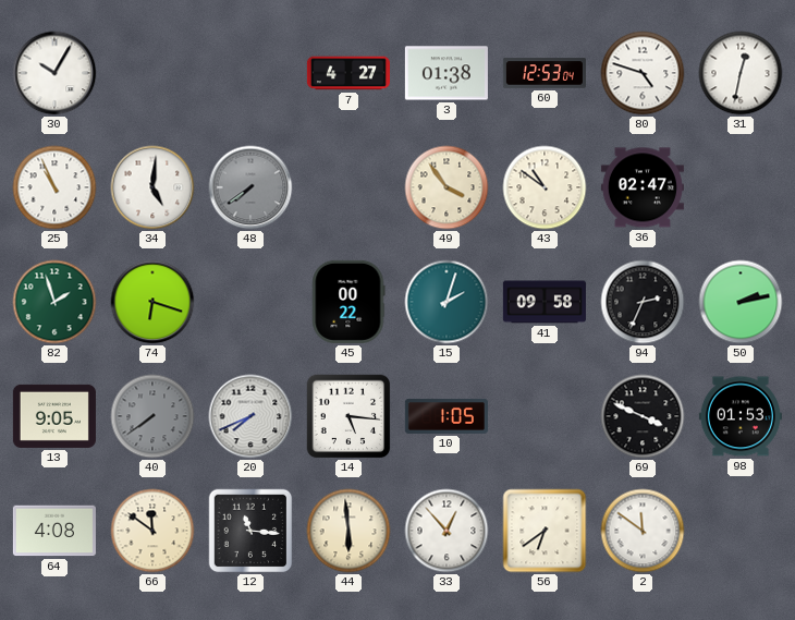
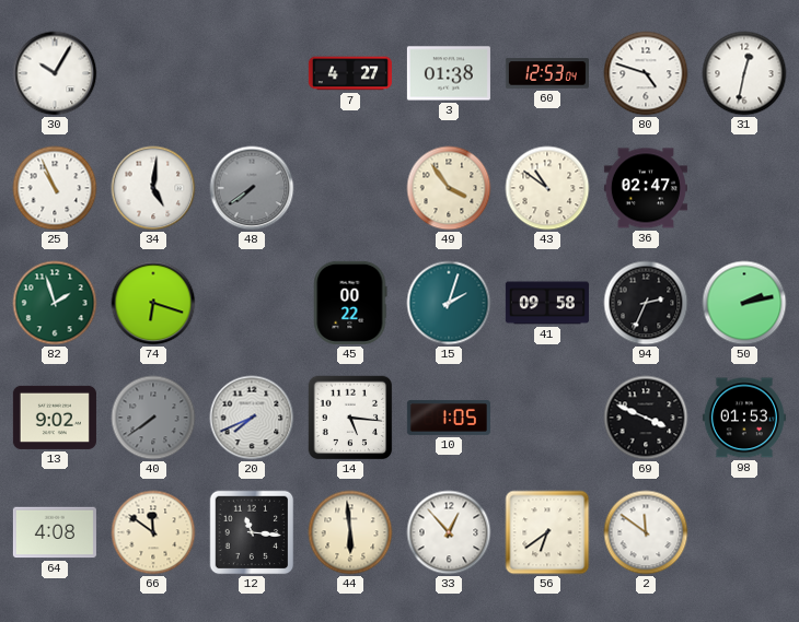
13: 9:05 -> 9:02 (55, 418)
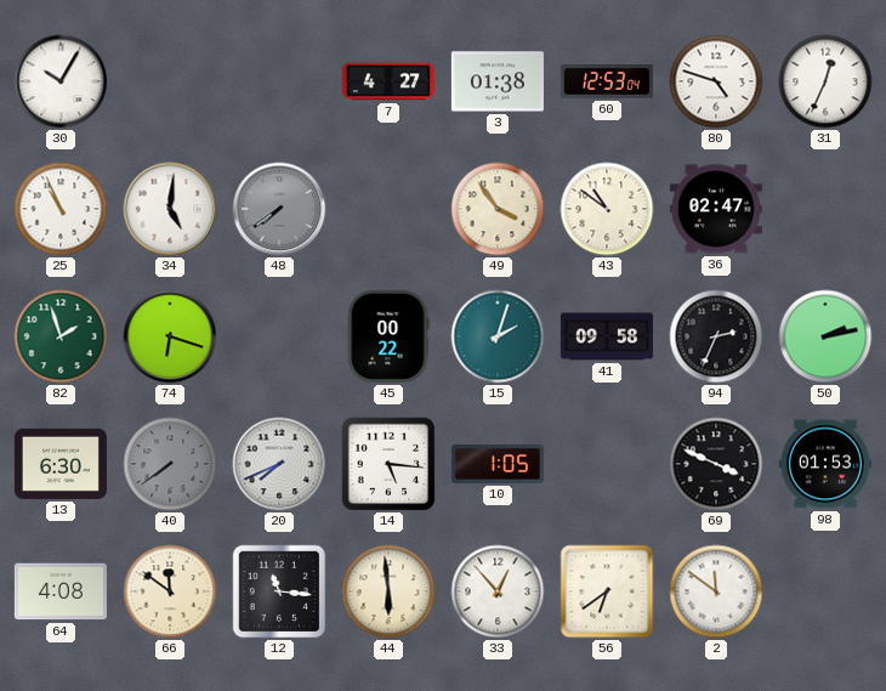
31: 12:32 -> 12:34 (825, 81)
13: 9:02 -> 6:30 (61, 464)
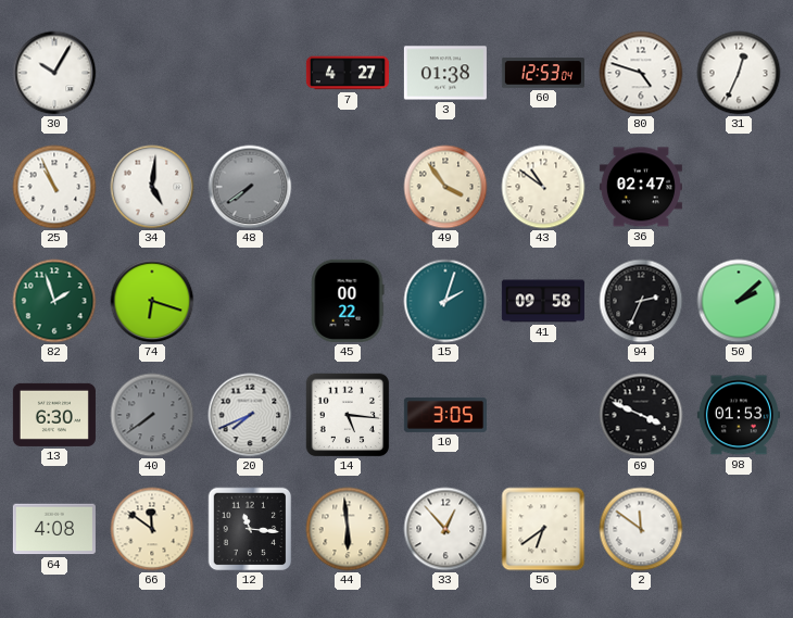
50: 2:13 -> 2:08 (739, 301)
10: 1:05 -> 3:05 (445, 415)
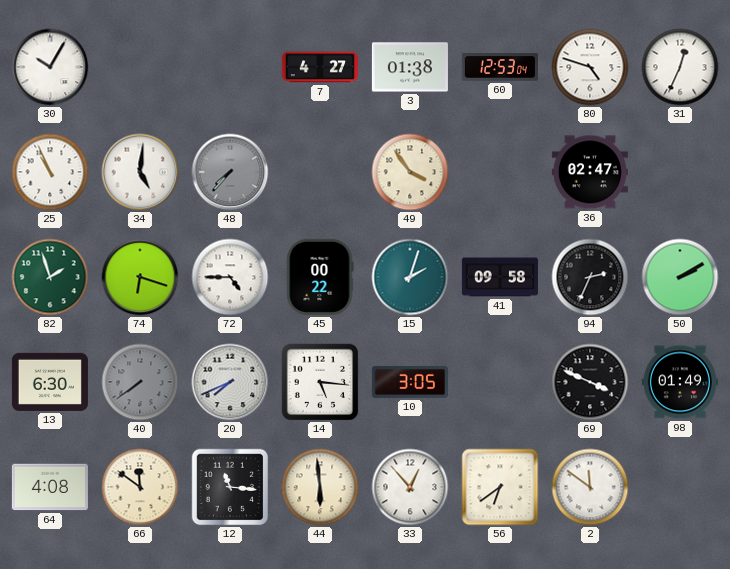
48: 7:39 -> 7:37 (230, 172)
43: 10:51 -> none (543, 187)
72: none -> 4:45 (230, 277)
50: 2:08 -> 2:10 (680, 277)
98: 01:53 -> 01:49 (680, 382)
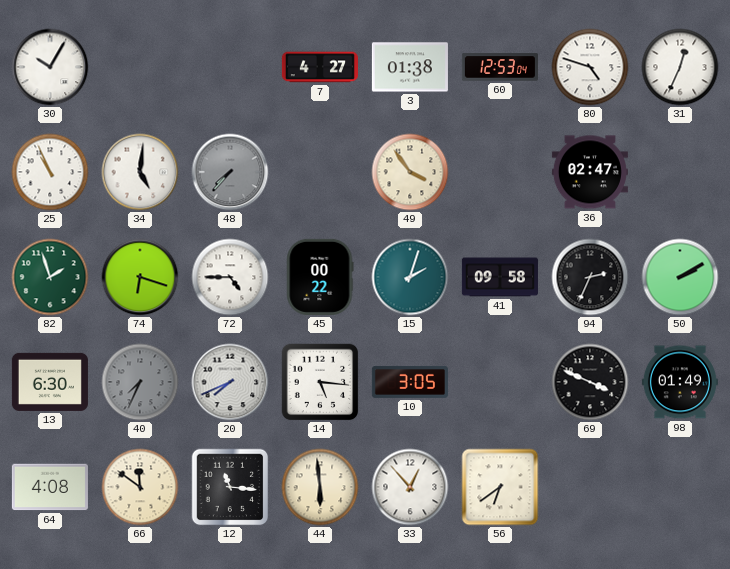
40: 7:39 -> 7:34 (140, 382)
2: 11:51 -> none (590, 487)
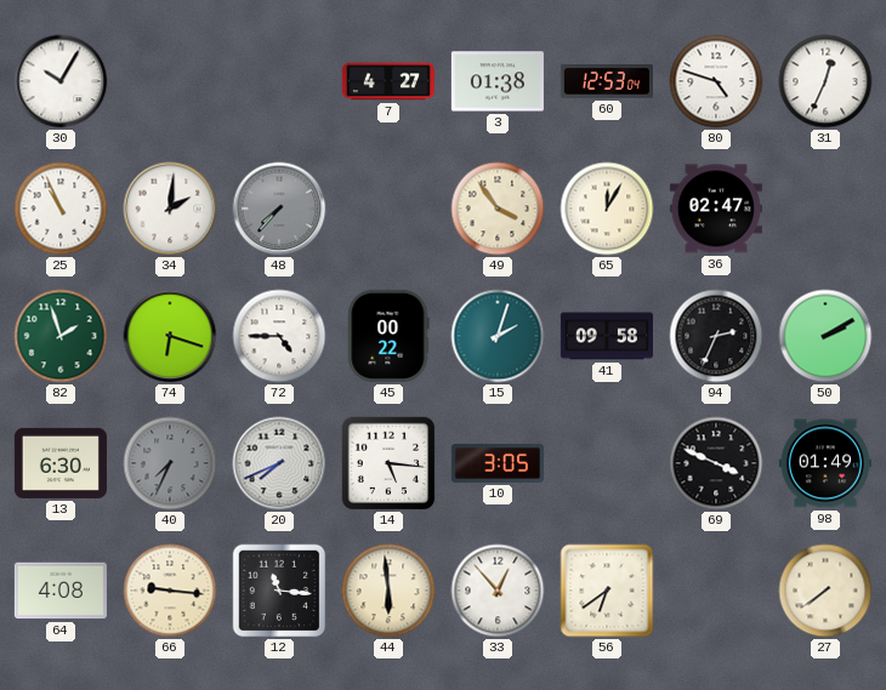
34: 5:01 -> 2:01 (170, 209)
65: none -> 12:05 (607, 209)
66: 11:51 -> 9:16 (170, 591)
27: none -> 7:39 (825, 591)
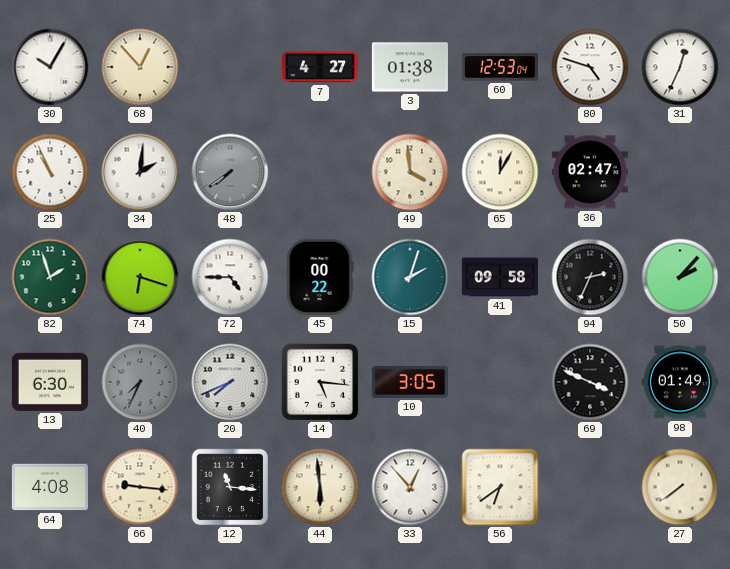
68: none -> 12:53 (140, 67)
48: 7:37 -> 7:39 (230, 172)
49: 3:54 -> 3:59 (410, 172)
50: 2:10 -> 2:07 (680, 277)
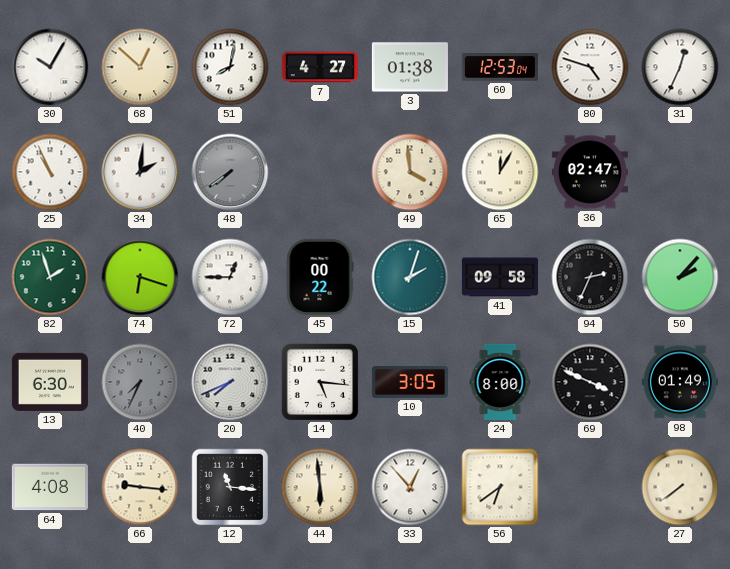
68: 12:53 -> 12:52 (140, 67)
51: none -> 8:02 (230, 67)
72: 4:45 -> 12:45 (230, 277)
24: none -> 8:00 (500, 382)
